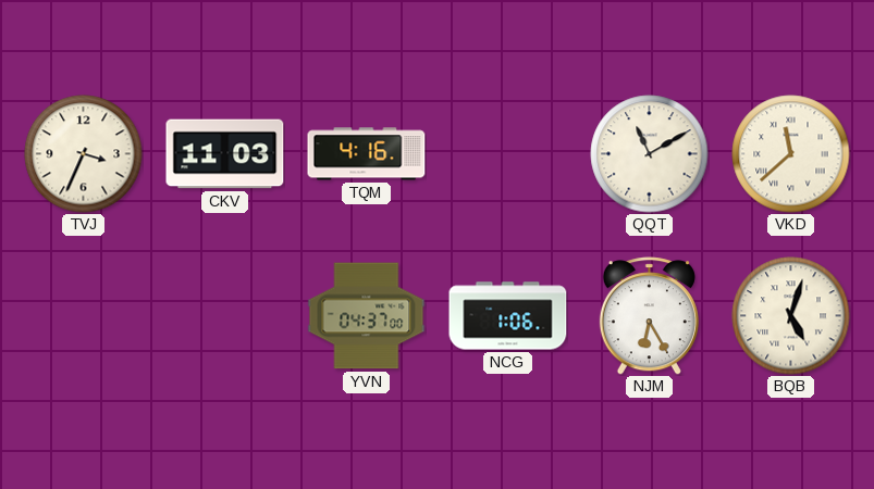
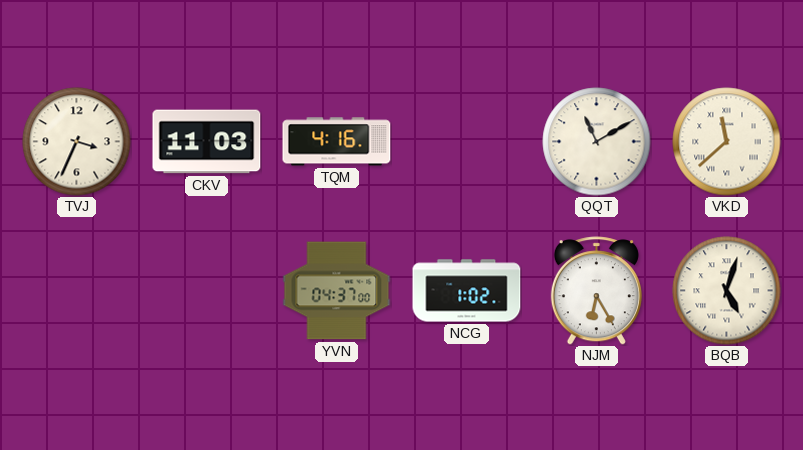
NCG: 1:06 -> 1:02 (467, 291)
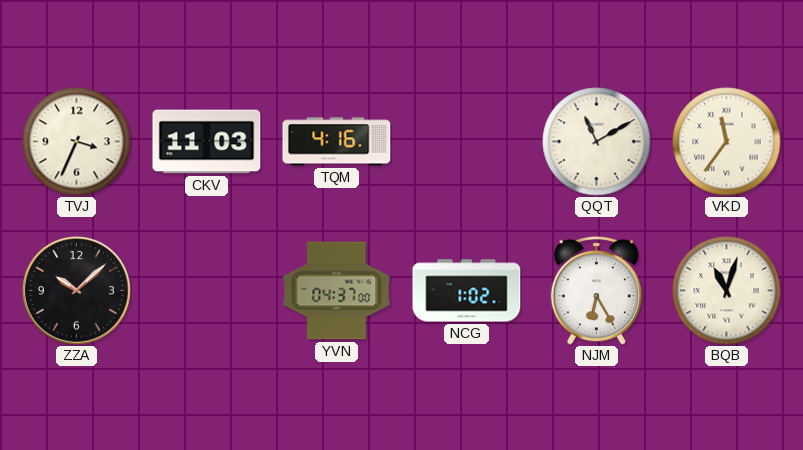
VKD: 11:38 -> 11:36 (727, 142)
ZZA: none -> 10:08 (76, 290)
BQB: 5:03 -> 11:03 (727, 291)
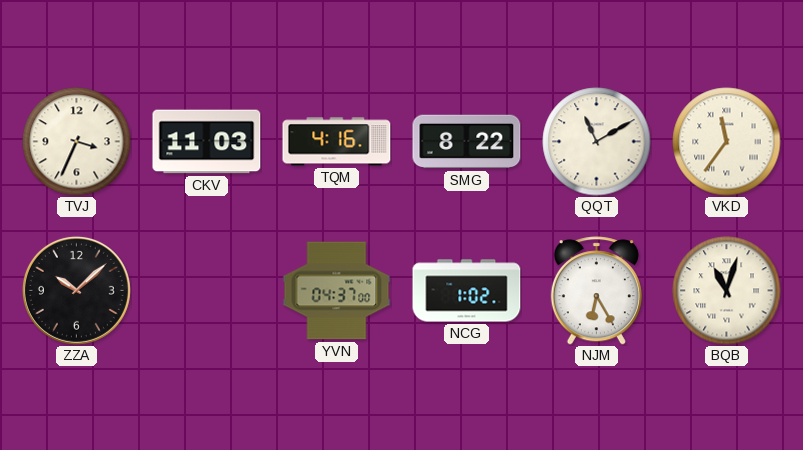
SMG: none -> 8:22 (467, 142)
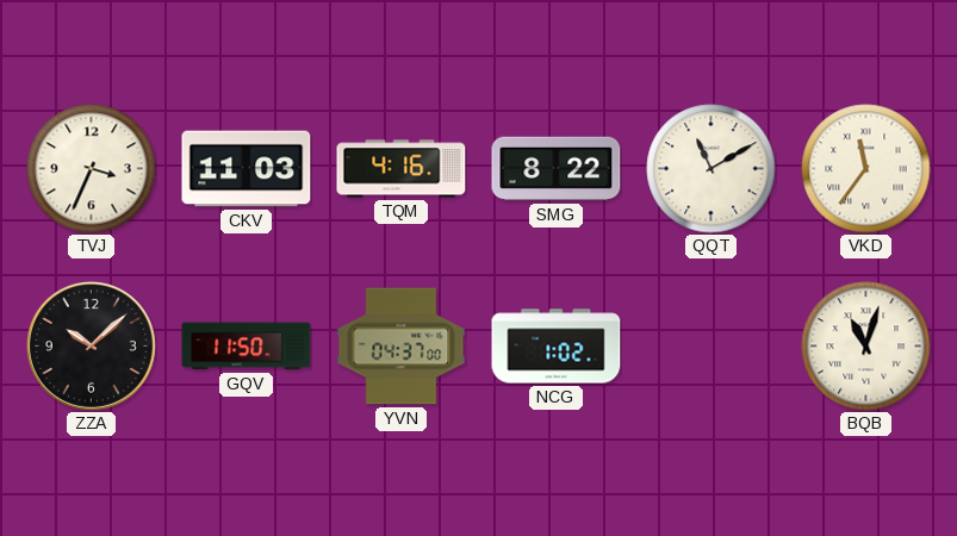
GQV: none -> 11:50 (247, 347)
NJM: 6:25 -> none (596, 291)
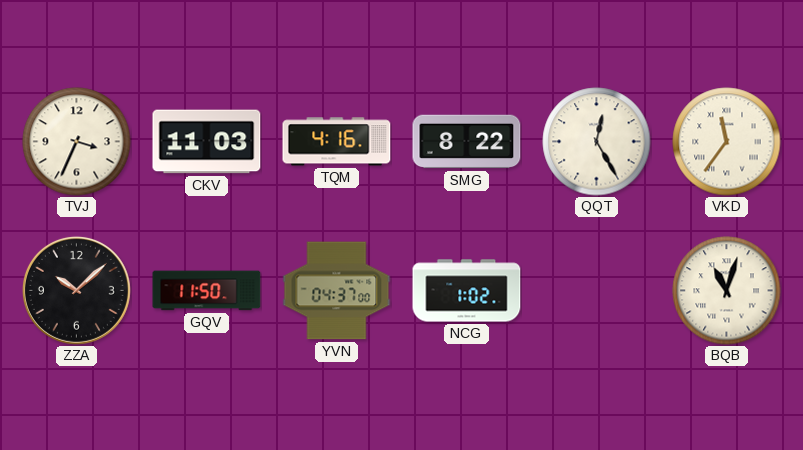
QQT: 11:10 -> 12:25 (597, 142)
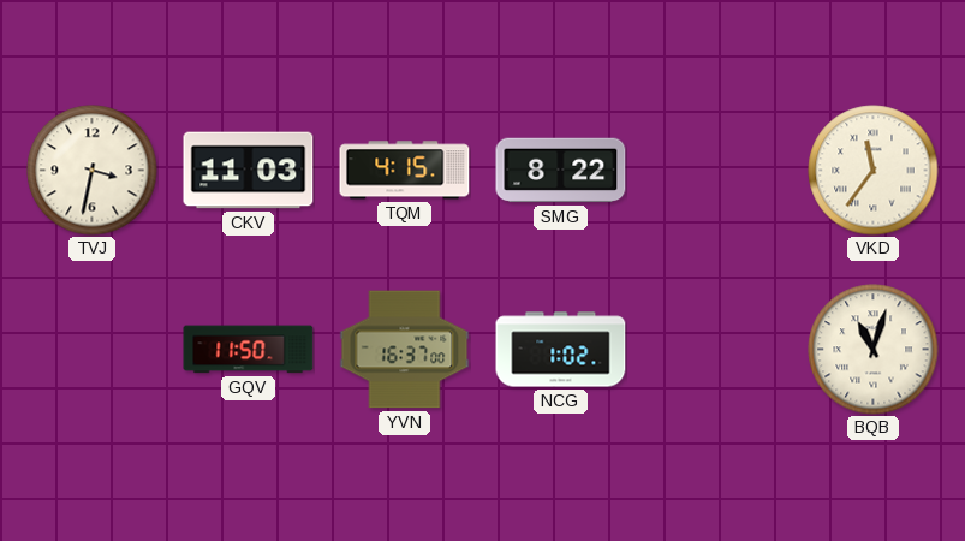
TVJ: 3:34 -> 3:32 (93, 171)
TQM: 4:16 -> 4:15 (405, 171)
QQT: 12:25 -> none (597, 142)
ZZA: 10:08 -> none (76, 290)
YVN: 04:37 -> 16:37 (405, 350)
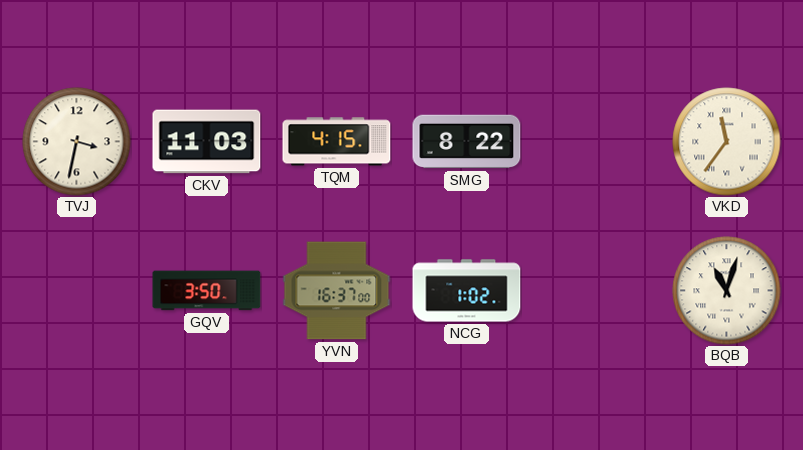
GQV: 11:50 -> 3:50 (207, 291)
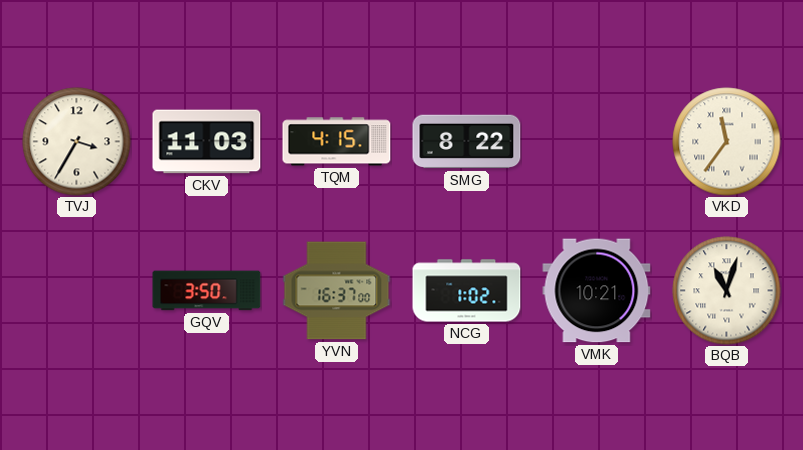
TVJ: 3:32 -> 3:35 (77, 142)
VMK: none -> 10:21 (597, 291)
